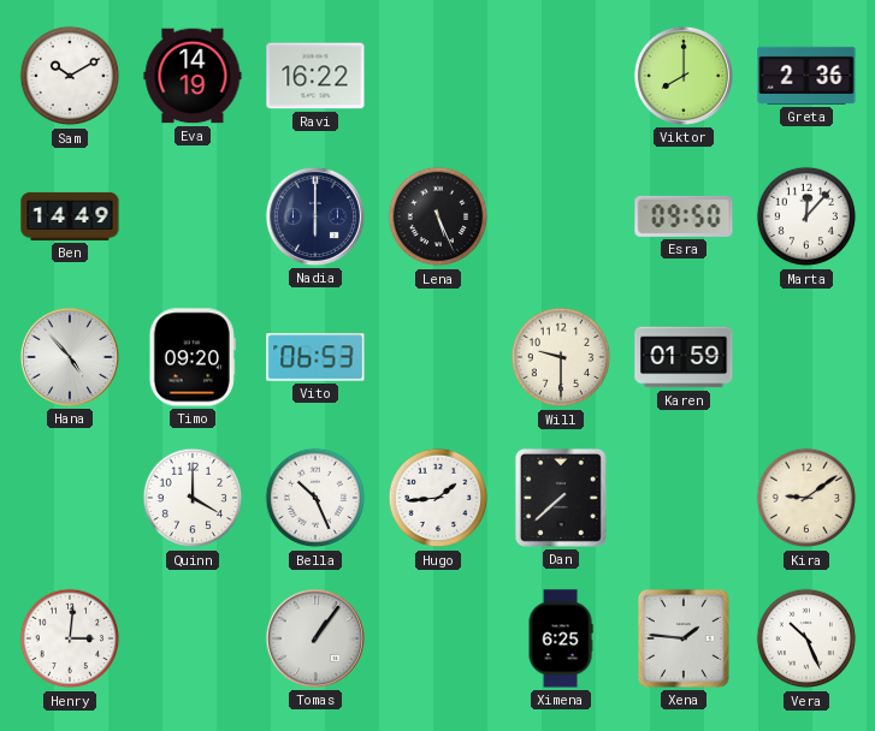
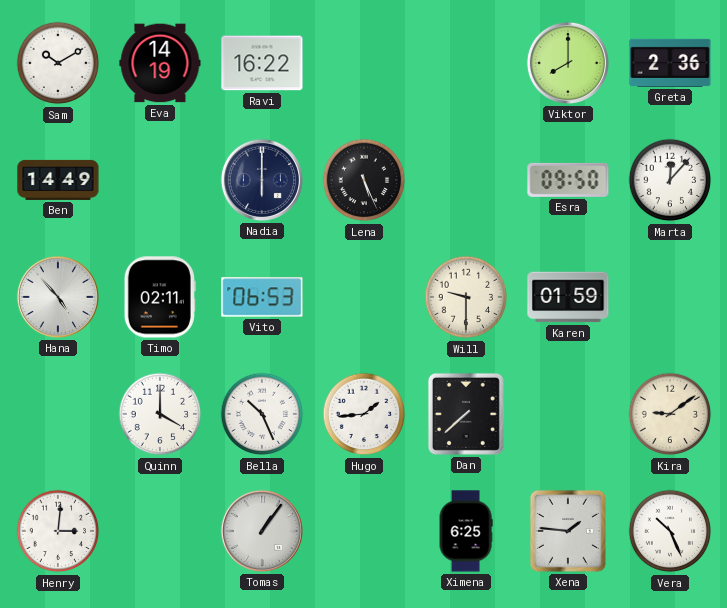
Timo: 09:20 -> 02:11 (160, 297)
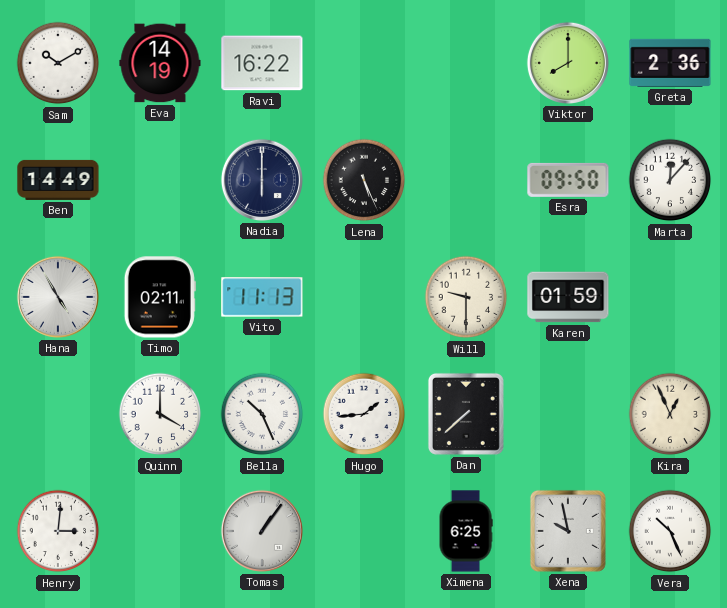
Hana: 4:53 -> 4:55 (58, 297)
Vito: 06:53 -> 11:13 (262, 297)
Kira: 9:09 -> 12:56 (670, 414)
Xena: 1:46 -> 9:58 (568, 531)
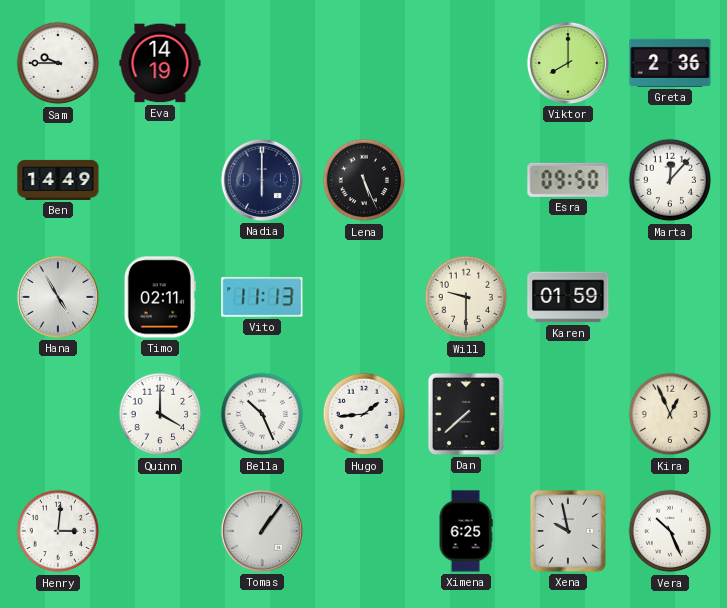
Sam: 10:10 -> 9:45 (58, 63)
Ravi: 16:22 -> none (262, 63)
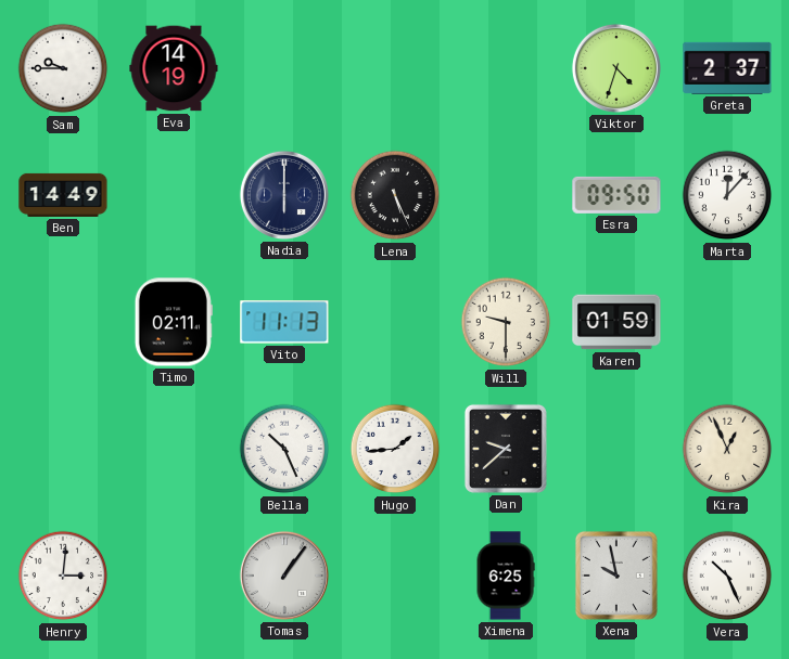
Viktor: 8:00 -> 4:33 (616, 68)
Greta: 2:36 -> 2:37 (727, 68)
Hana: 4:55 -> none (58, 297)
Quinn: 4:00 -> none (160, 414)
Dan: 7:38 -> 9:38 (506, 449)
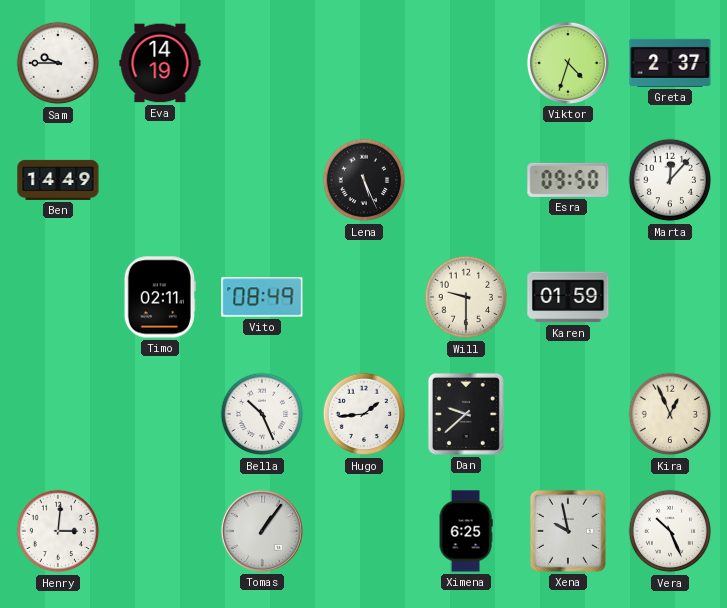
Nadia: 6:00 -> none (284, 195)
Vito: 11:13 -> 08:49 (262, 297)
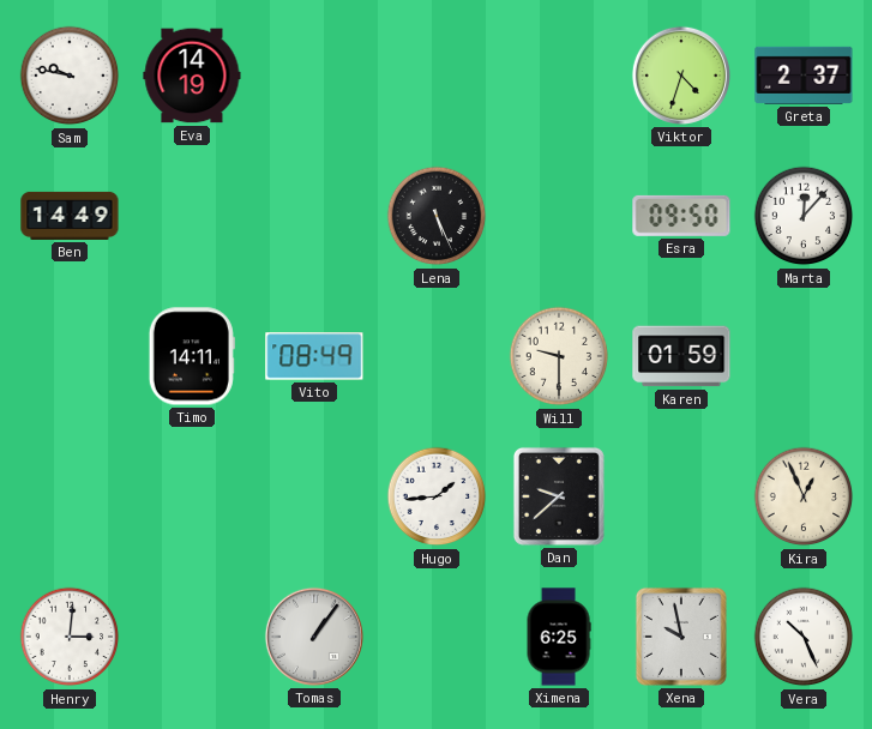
Sam: 9:45 -> 9:47 (70, 76)
Timo: 02:11 -> 14:11 (192, 356)
Bella: 10:26 -> none (262, 414)
